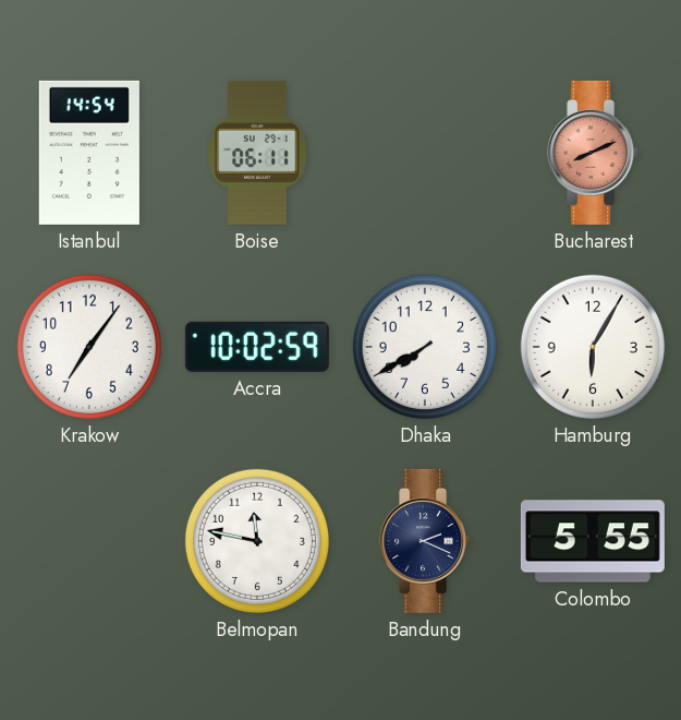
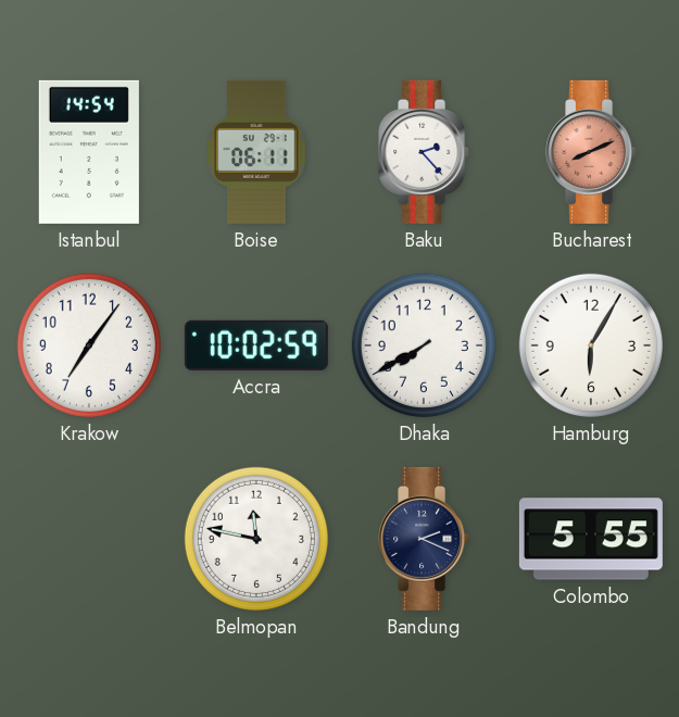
Baku: none -> 2:23 (425, 152)
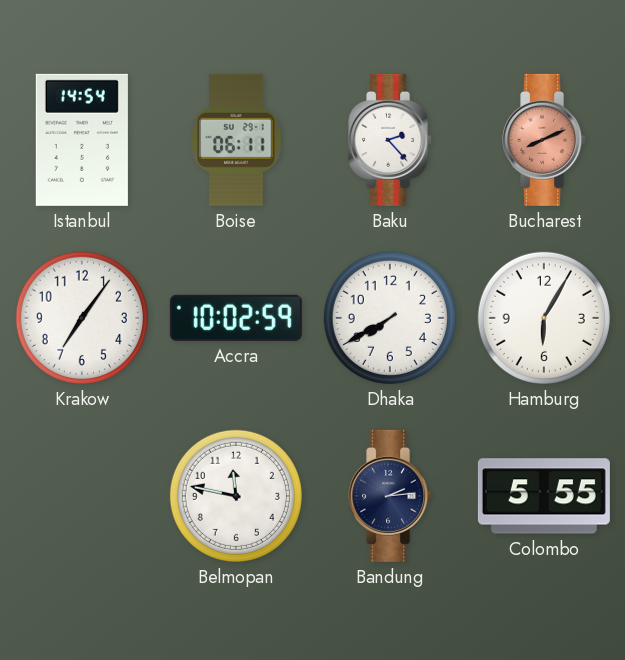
Bandung: 2:19 -> 2:14 (391, 496)
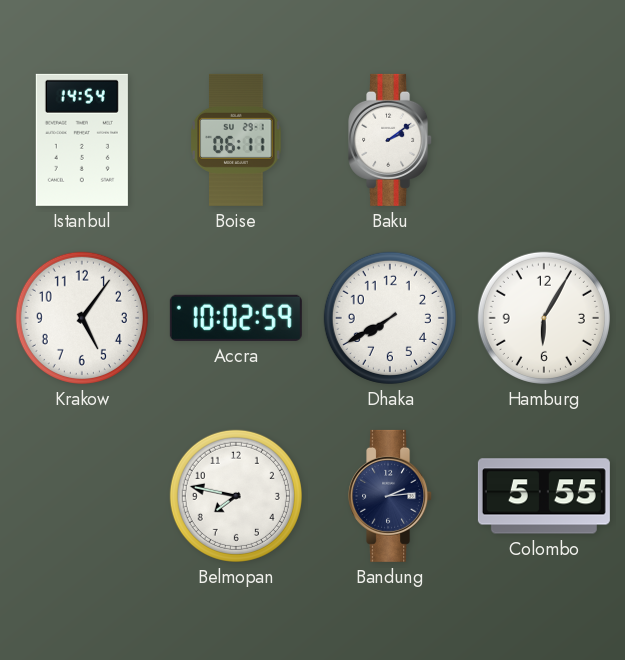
Baku: 2:23 -> 2:09 (391, 140)
Bucharest: 8:11 -> none (545, 140)
Krakow: 7:06 -> 5:06 (82, 318)
Belmopan: 11:47 -> 7:47 (236, 496)
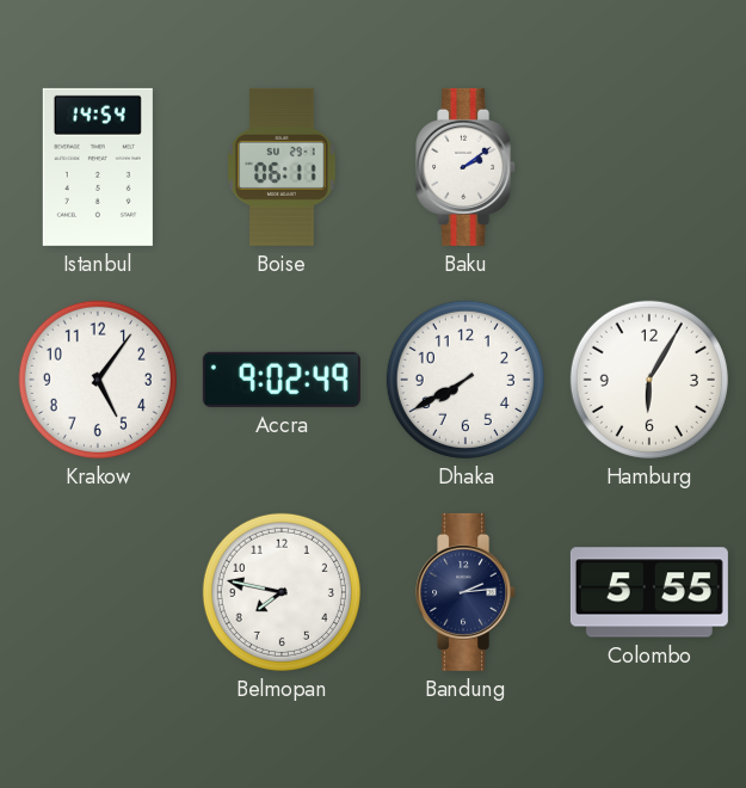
Accra: 10:02 -> 9:02 (282, 380)
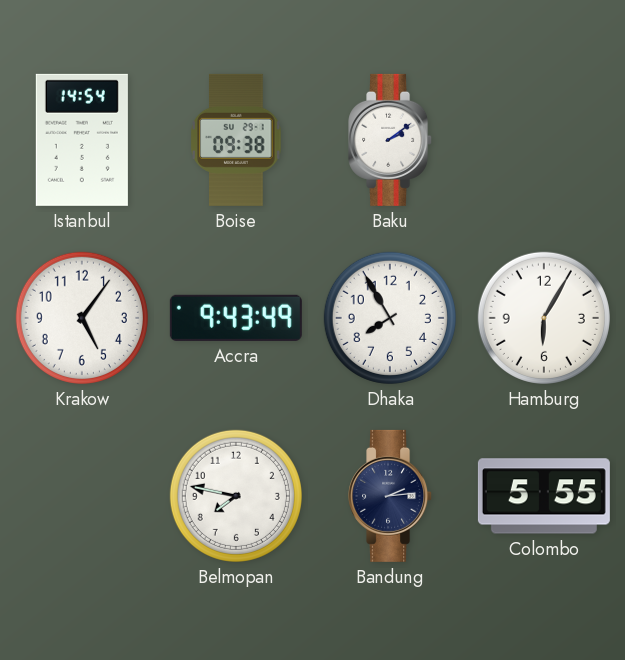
Boise: 06:11 -> 09:38 (236, 140)
Accra: 9:02 -> 9:43 (236, 318)
Dhaka: 7:40 -> 7:55 (390, 318)
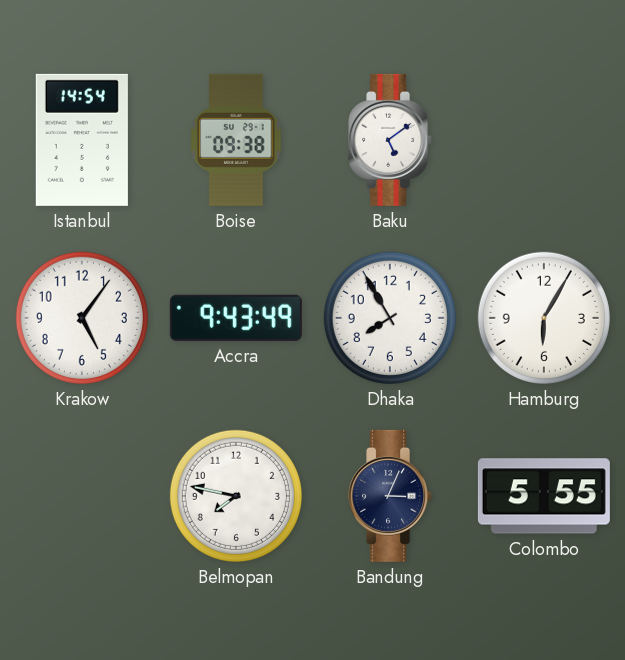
Baku: 2:09 -> 5:09 (391, 140)
Bandung: 2:14 -> 3:04 (391, 496)
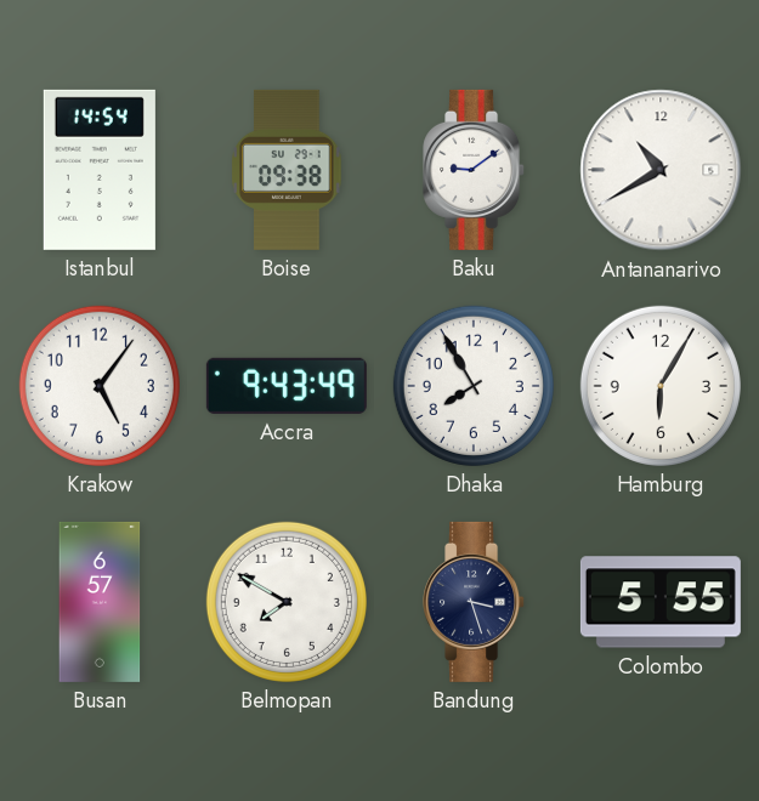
Baku: 5:09 -> 9:09 (475, 170)
Antananarivo: none -> 10:40 (661, 170)
Busan: none -> 6:57 (100, 602)
Belmopan: 7:47 -> 7:50 (287, 602)
Bandung: 3:04 -> 3:27 (475, 602)
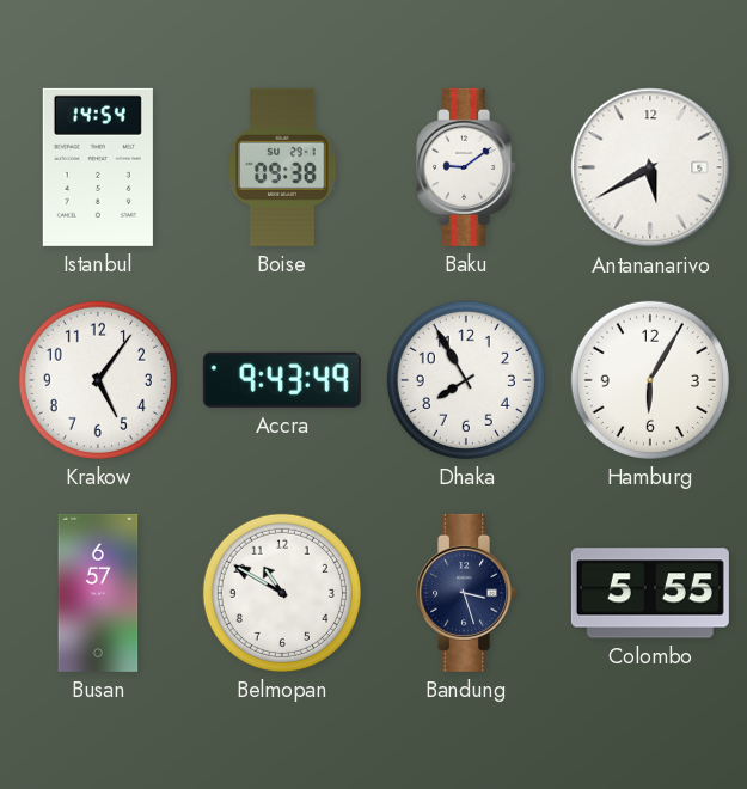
Antananarivo: 10:40 -> 5:40 (650, 167)
Belmopan: 7:50 -> 10:50 (282, 593)
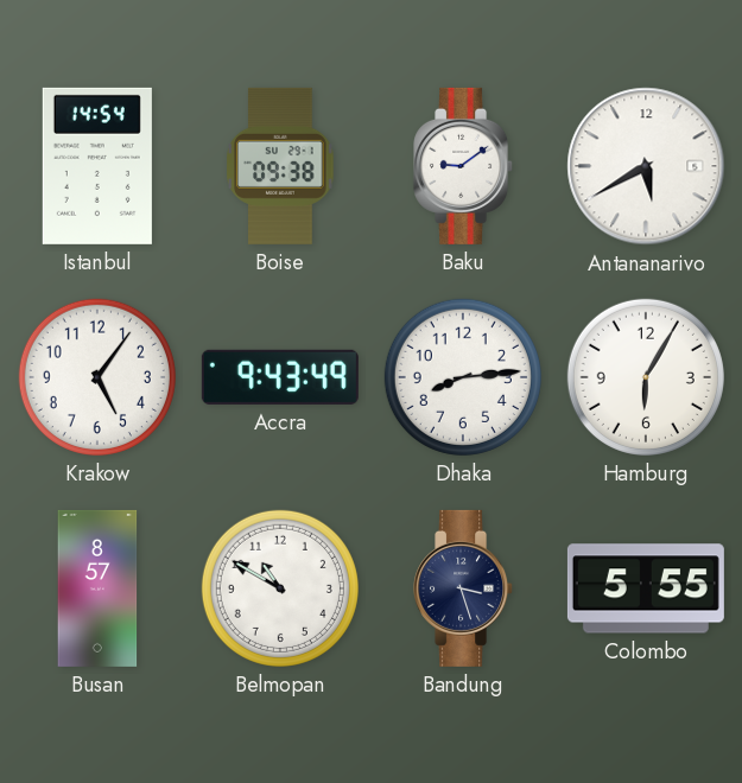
Dhaka: 7:55 -> 8:14 (463, 377)
Busan: 6:57 -> 8:57 (97, 588)
